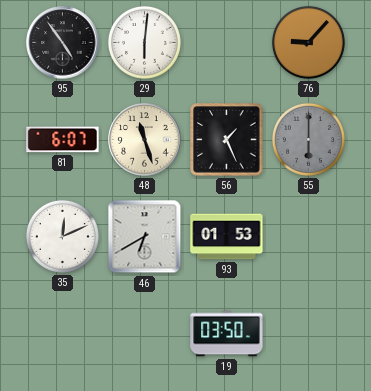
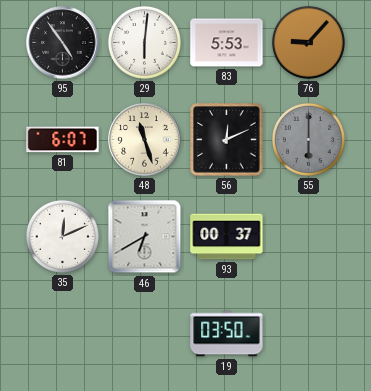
83: none -> 5:53 (227, 43)
56: 1:26 -> 12:11 (227, 140)
93: 01:53 -> 00:37 (227, 237)
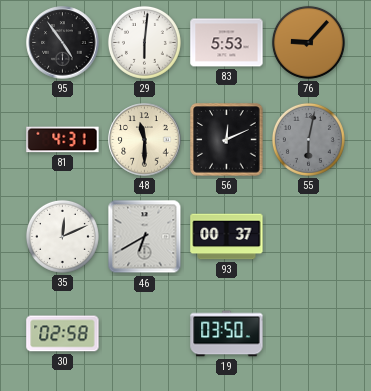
81: 6:07 -> 4:31 (63, 140)
48: 11:27 -> 11:30 (145, 140)
55: 6:00 -> 6:02 (308, 139)
30: none -> 02:58 (63, 334)
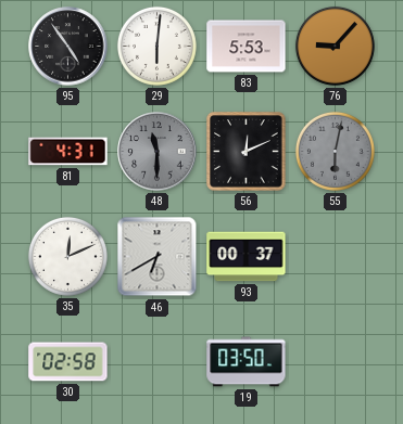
48 dial: cream -> grey (158, 152)
